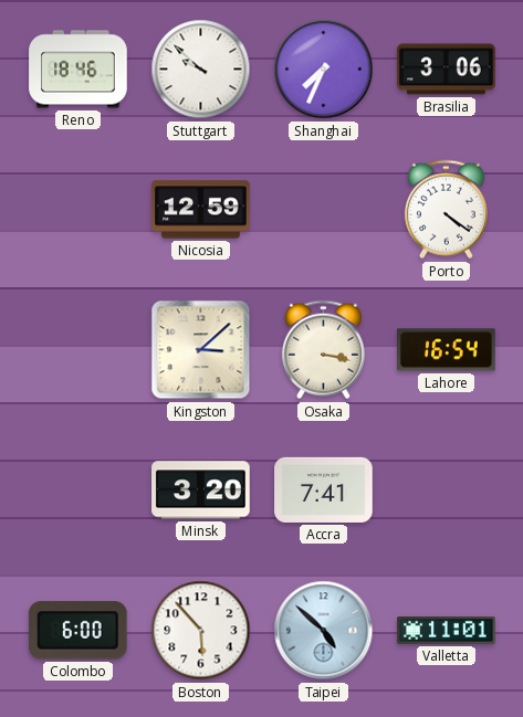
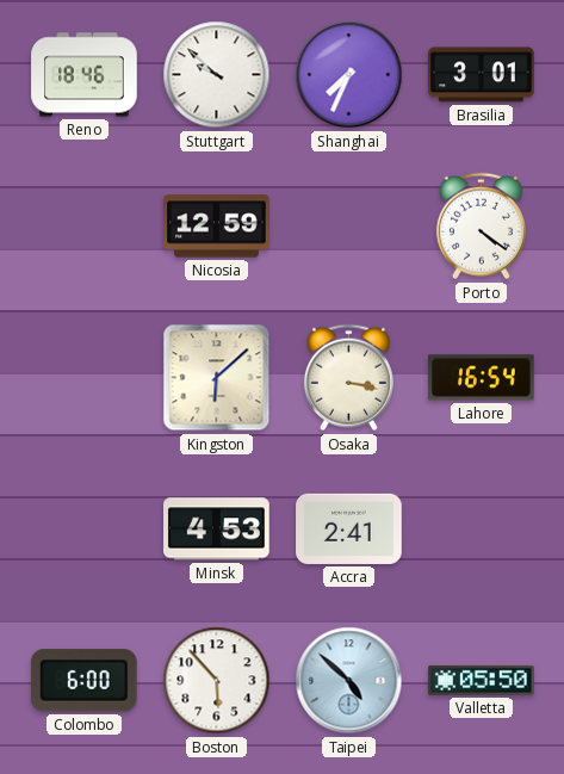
Brasilia: 3:06 -> 3:01 (482, 75)
Kingston: 3:08 -> 6:08 (217, 378)
Minsk: 3:20 -> 4:53 (217, 530)
Accra: 7:41 -> 2:41 (349, 528)
Valletta: 11:01 -> 05:50 (482, 680)
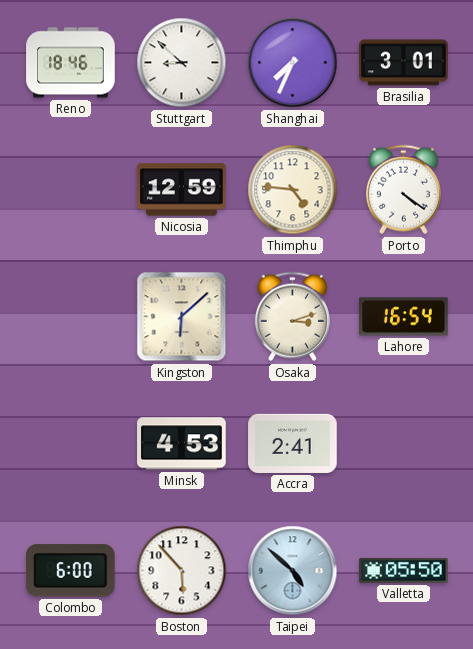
Stuttgart: 9:52 -> 8:52 (182, 63)
Thimphu: none -> 4:46 (293, 190)
Osaka: 3:17 -> 3:12 (292, 317)
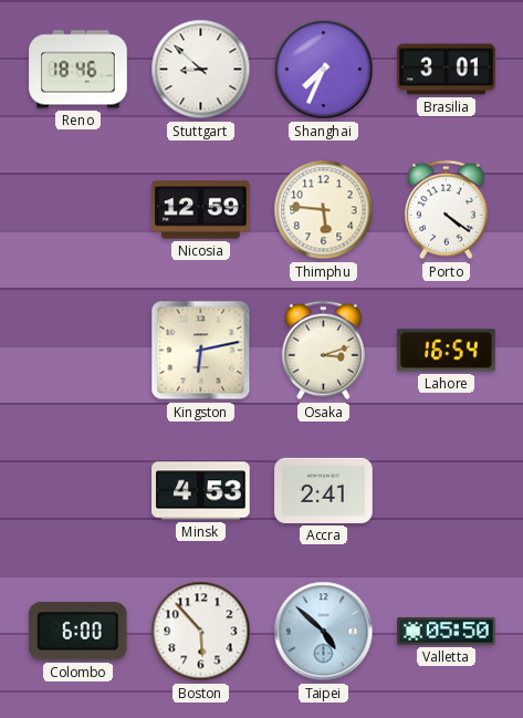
Thimphu: 4:46 -> 5:46 (324, 210)
Kingston: 6:08 -> 6:13 (201, 351)
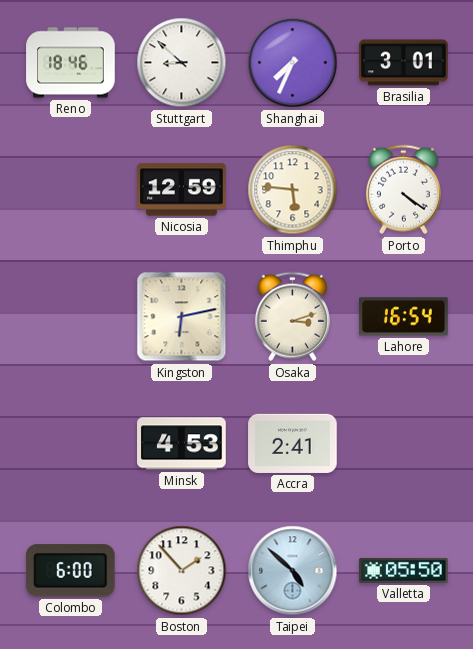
Boston: 5:53 -> 1:53 (182, 571)
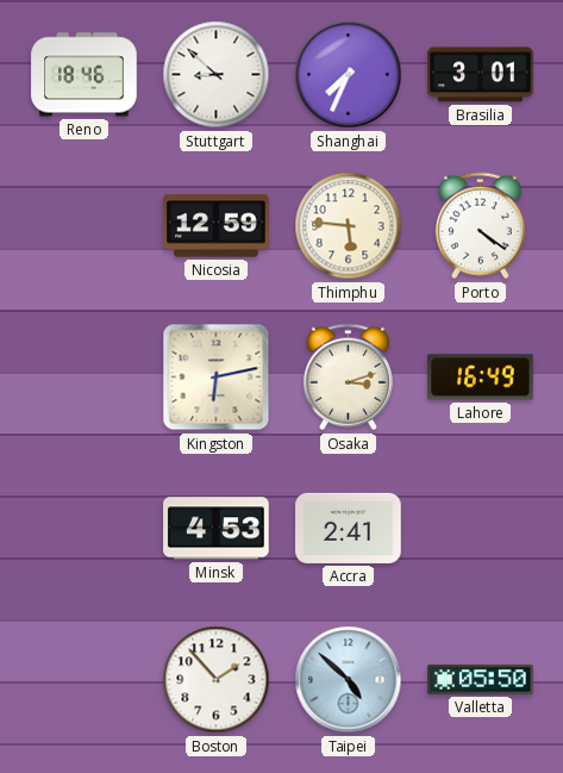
Lahore: 16:54 -> 16:49 (481, 378)
Colombo: 6:00 -> none (70, 571)
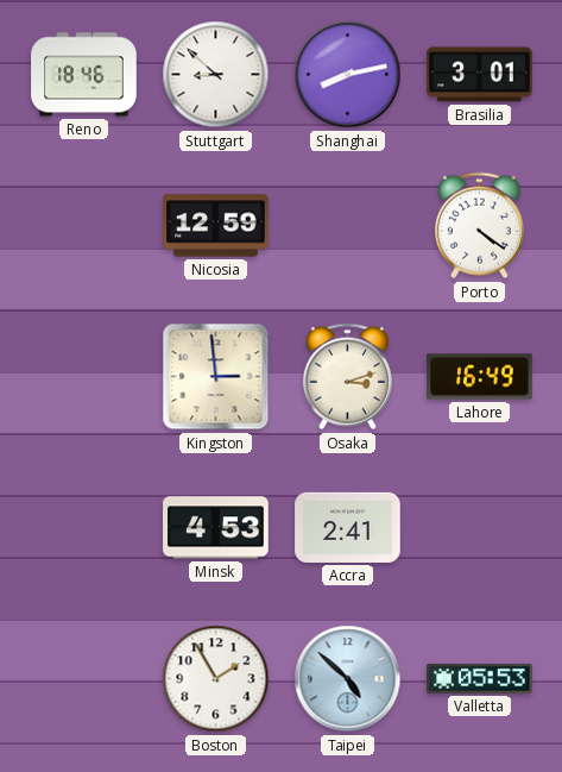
Shanghai: 7:34 -> 8:13 (348, 75)
Thimphu: 5:46 -> none (349, 226)
Kingston: 6:13 -> 2:59 (216, 377)
Boston: 1:53 -> 1:55 (216, 679)
Valletta: 05:50 -> 05:53 (480, 678)
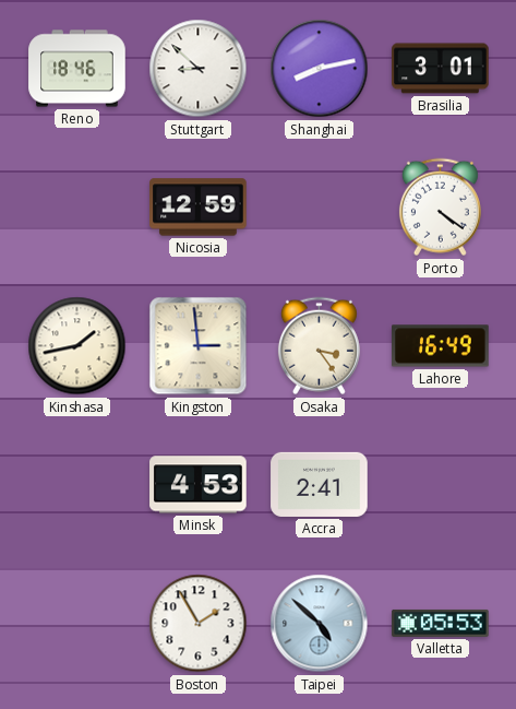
Kinshasa: none -> 1:43 (77, 346)
Osaka: 3:12 -> 3:24 (319, 346)
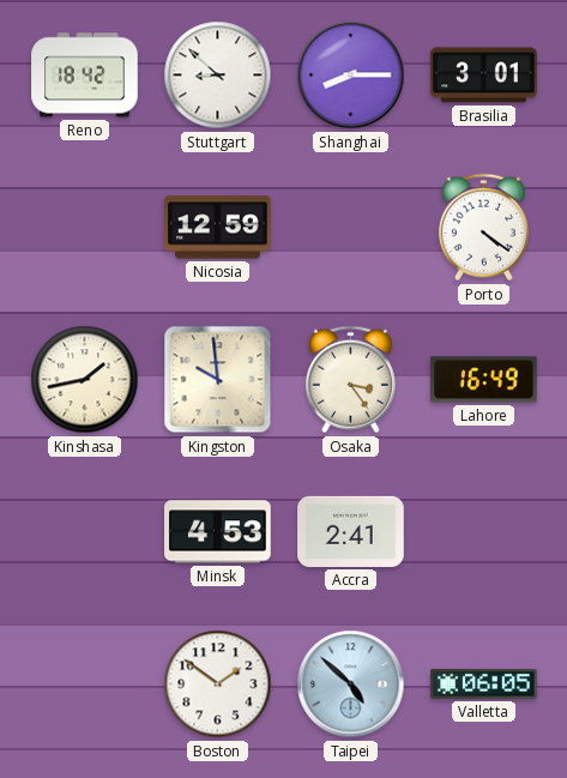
Reno: 18:46 -> 18:42 (85, 76)
Shanghai: 8:13 -> 8:15 (351, 76)
Kingston: 2:59 -> 9:59 (218, 380)
Boston: 1:55 -> 1:51 (218, 684)
Valletta: 05:53 -> 06:05 (484, 683)
